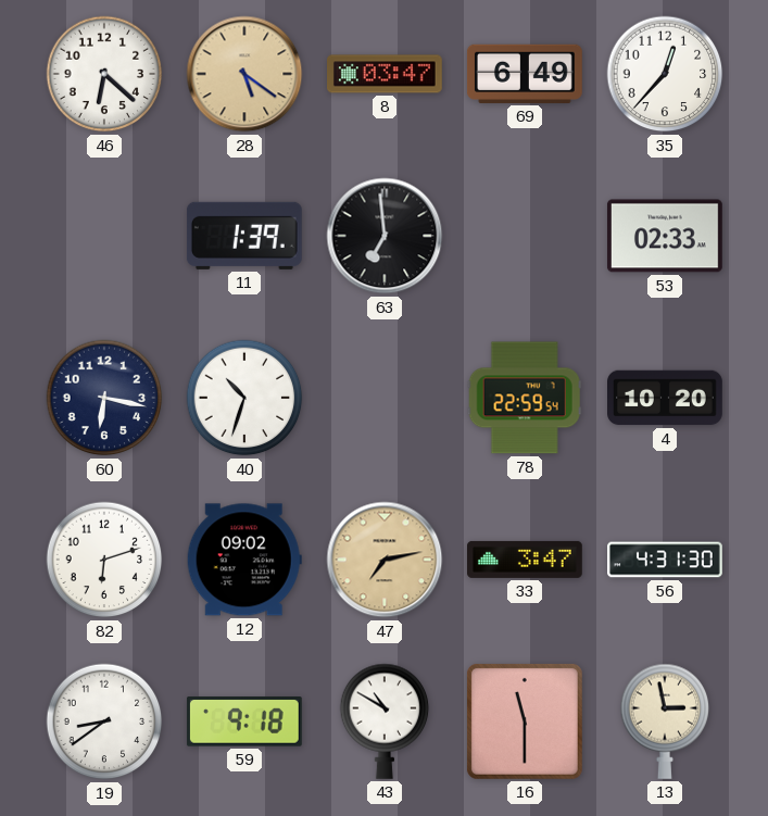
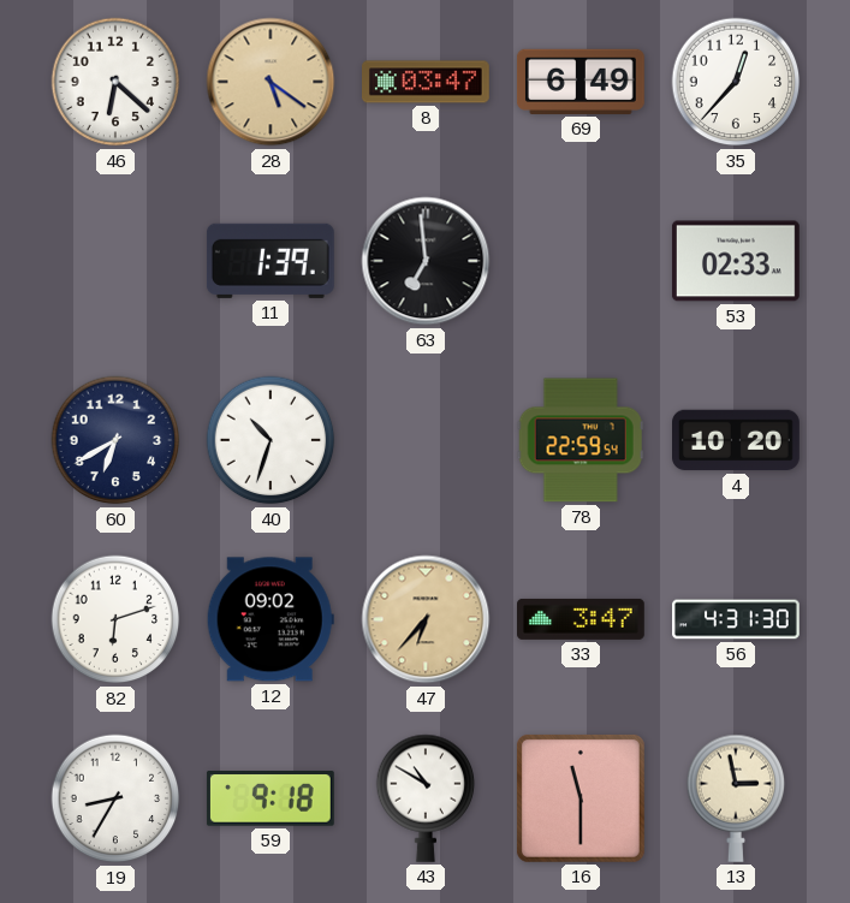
60: 6:17 -> 6:40 (115, 440)
47: 7:13 -> 6:37 (426, 619)
19: 8:39 -> 8:35 (115, 798)
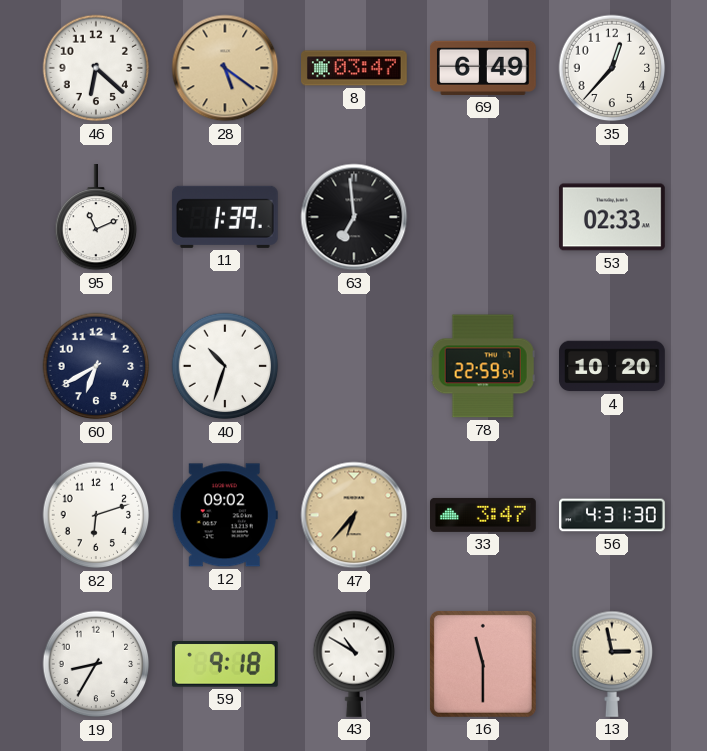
95: none -> 11:11 (96, 218)
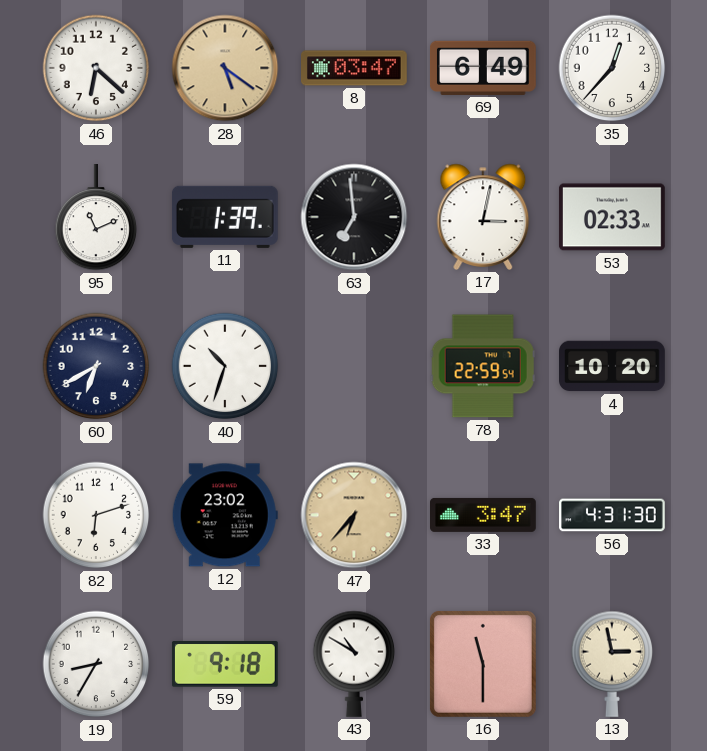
17: none -> 3:02 (483, 217)
12: 09:02 -> 23:02 (225, 515)
